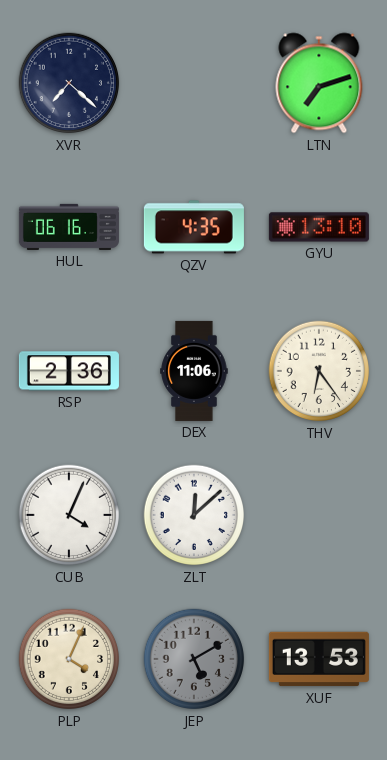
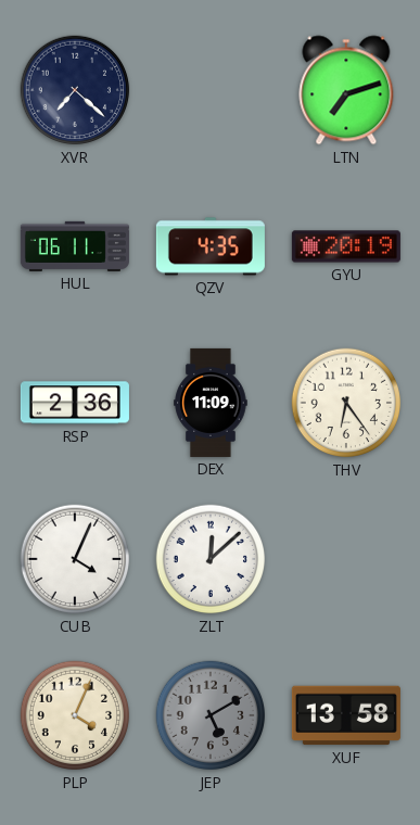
HUL: 06:16 -> 06:11 (75, 246)
GYU: 13:10 -> 20:19 (346, 246)
DEX: 11:06 -> 11:09 (211, 403)
XUF: 13:53 -> 13:58 (346, 715)
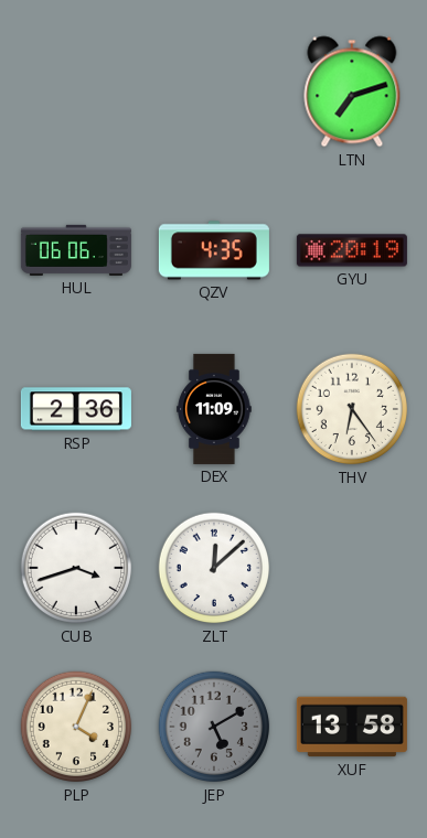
XVR: 7:22 -> none (75, 90)
HUL: 06:11 -> 06:06 (76, 250)
CUB: 4:04 -> 3:42 (76, 568)
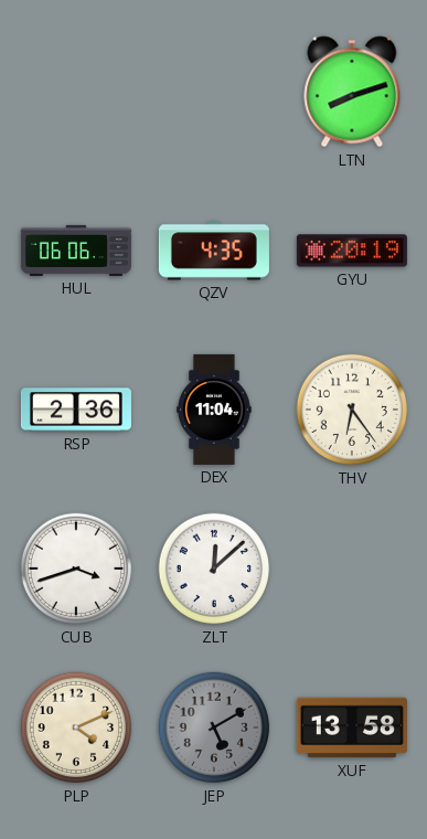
LTN: 7:12 -> 8:12 (352, 92)
DEX: 11:09 -> 11:04 (214, 410)
PLP: 4:04 -> 4:11 (76, 728)
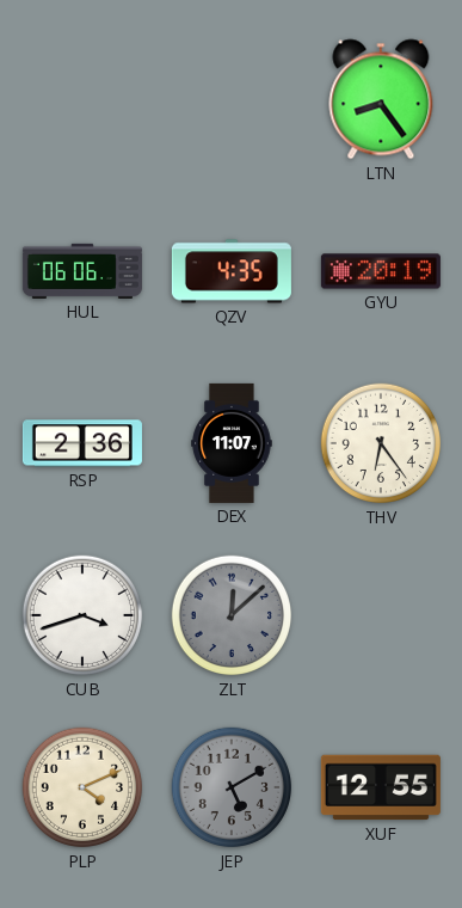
LTN: 8:12 -> 8:24 (381, 99)
DEX: 11:04 -> 11:07 (232, 443)
ZLT dial: white -> grey (232, 615)
XUF: 13:58 -> 12:55 (381, 787)
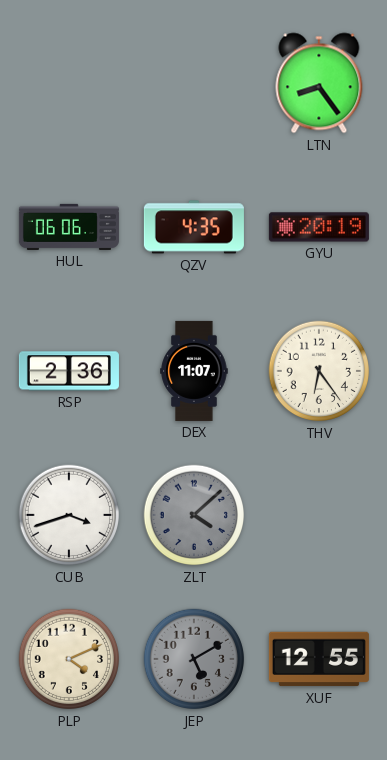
ZLT: 12:08 -> 4:08 (194, 515)
